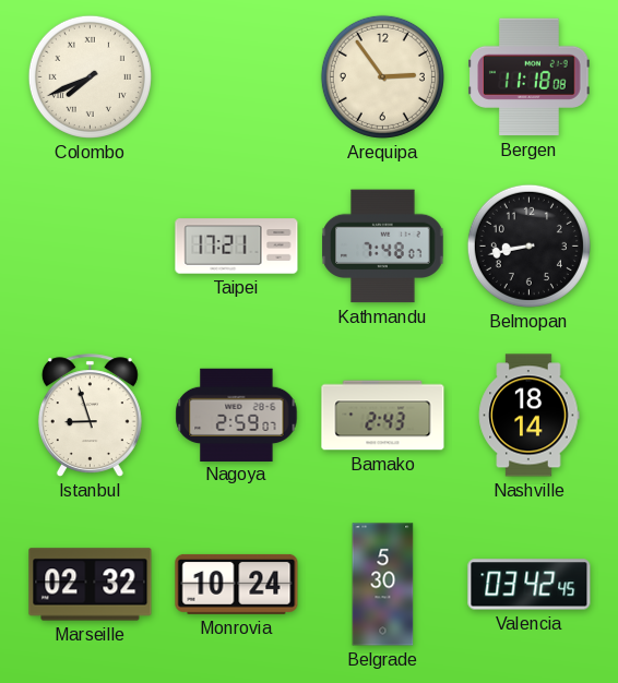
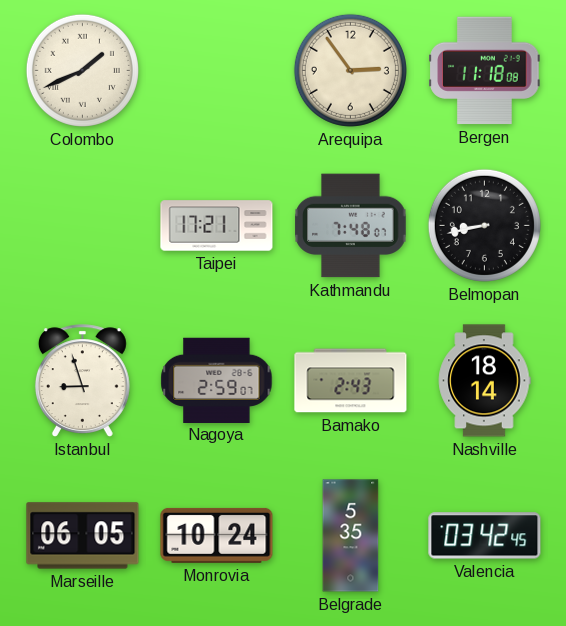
Colombo: 7:41 -> 1:41 (82, 70)
Marseille: 02:32 -> 06:05 (83, 536)
Belgrade: 5:30 -> 5:35 (351, 536)
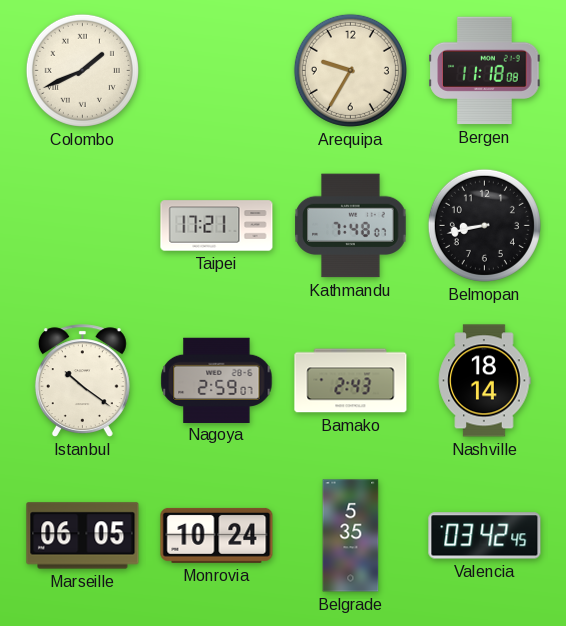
Arequipa: 2:54 -> 9:35 (350, 70)
Istanbul: 8:57 -> 10:21 (82, 381)
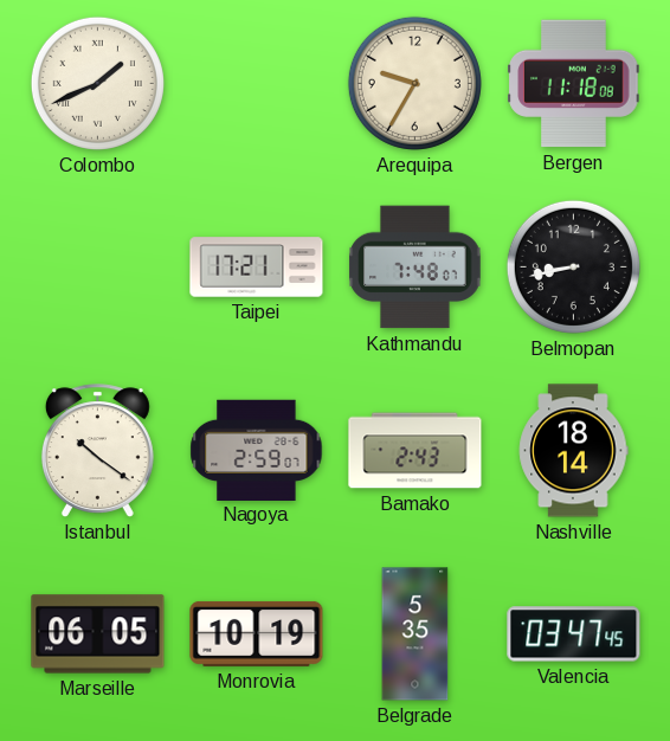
Monrovia: 10:24 -> 10:19 (257, 633)
Valencia: 03:42 -> 03:47 (574, 634)
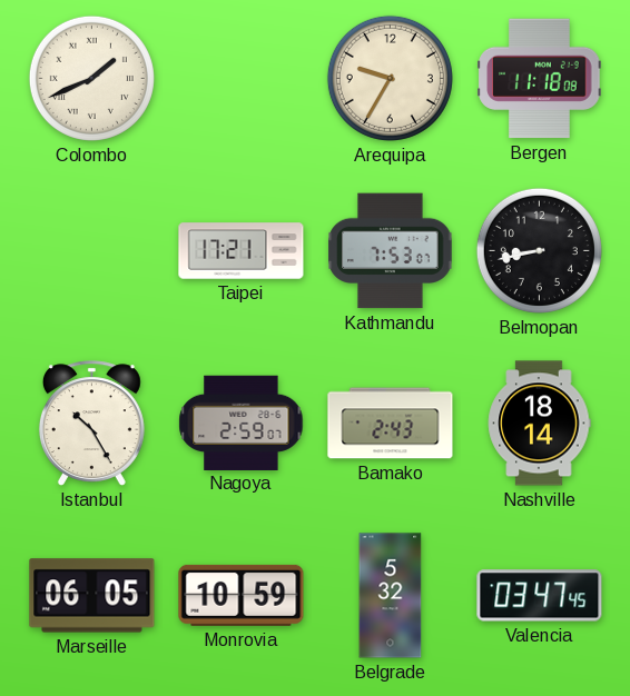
Kathmandu: 7:48 -> 7:53 (391, 251)
Istanbul: 10:21 -> 10:25 (91, 424)
Monrovia: 10:19 -> 10:59 (242, 595)
Belgrade: 5:35 -> 5:32 (391, 596)
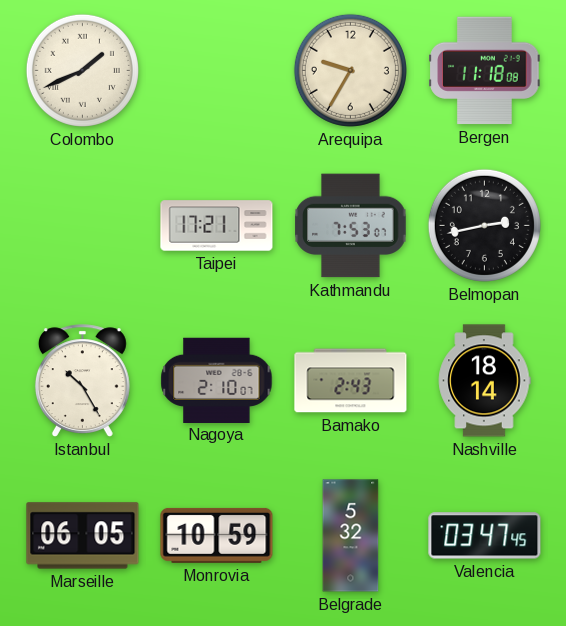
Belmopan: 8:43 -> 2:43 (484, 225)
Nagoya: 2:59 -> 2:10 (217, 380)
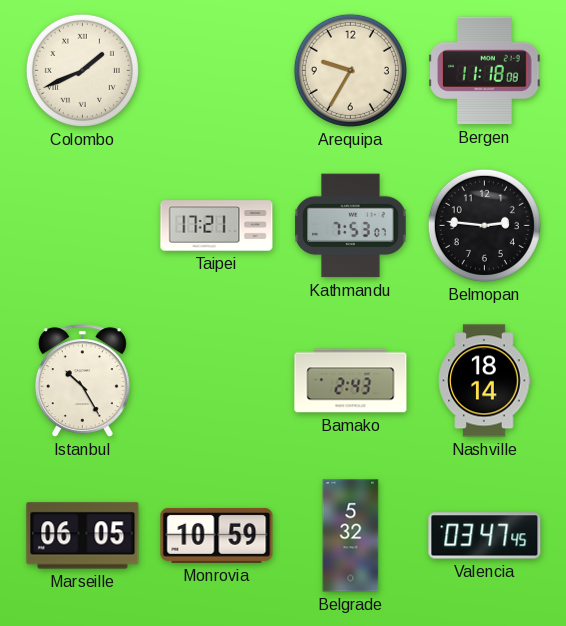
Belmopan: 2:43 -> 2:46 (484, 225)
Nagoya: 2:10 -> none (217, 380)
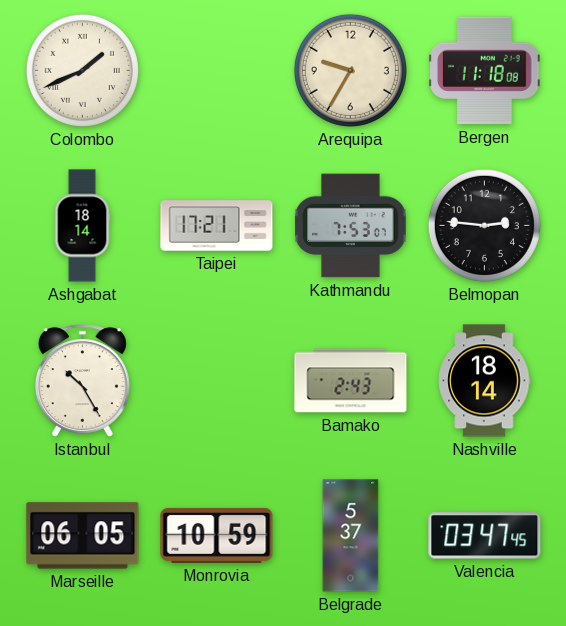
Ashgabat: none -> 18:14 (82, 226)
Belgrade: 5:32 -> 5:37 (351, 536)
